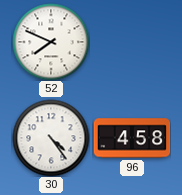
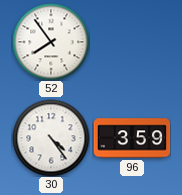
52: 7:49 -> 7:54 (51, 42)
96: 4:58 -> 3:59 (132, 138)
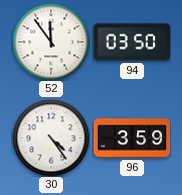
52: 7:54 -> 11:54 (51, 42)
94: none -> 03:50 (132, 42)
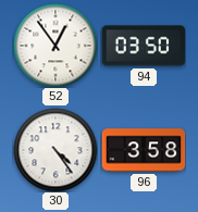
52: 11:54 -> 12:54 (55, 46)
96: 3:59 -> 3:58 (144, 150)
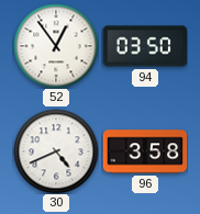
30: 4:24 -> 4:41 (56, 151)
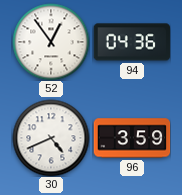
94: 03:50 -> 04:36 (132, 42)
96: 3:58 -> 3:59 (132, 138)
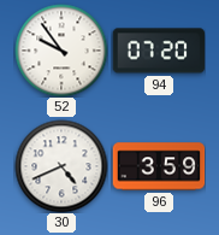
52: 12:54 -> 9:54 (61, 51)
94: 04:36 -> 07:20 (159, 51)
